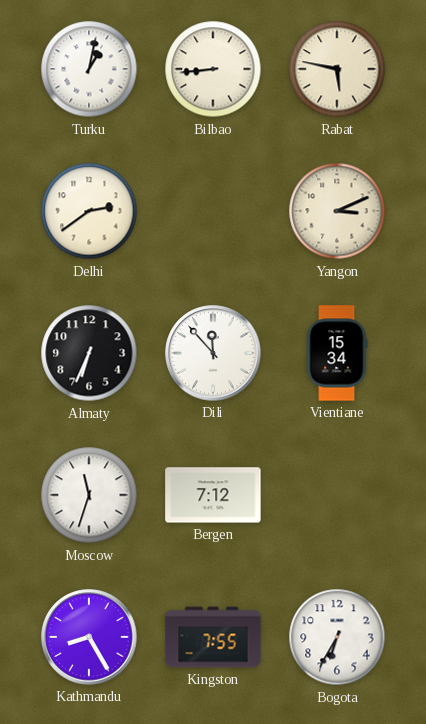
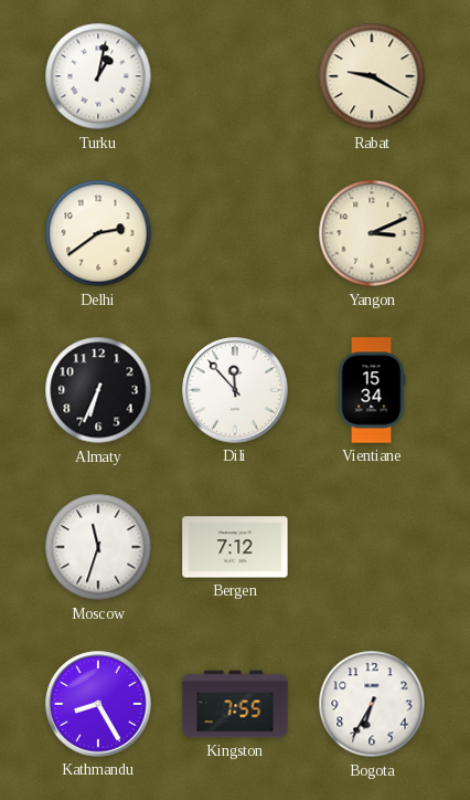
Bilbao: 8:44 -> none (213, 69)
Rabat: 5:47 -> 9:20 (372, 76)
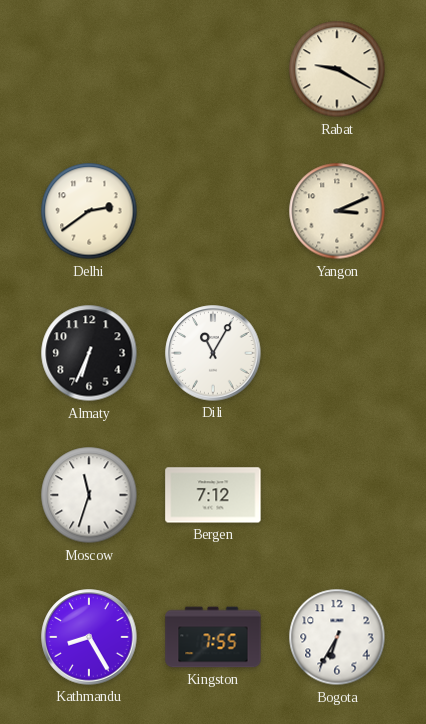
Turku: 1:02 -> none (98, 76)
Dili: 11:53 -> 11:05 (213, 353)
Vientiane: 15:34 -> none (372, 390)
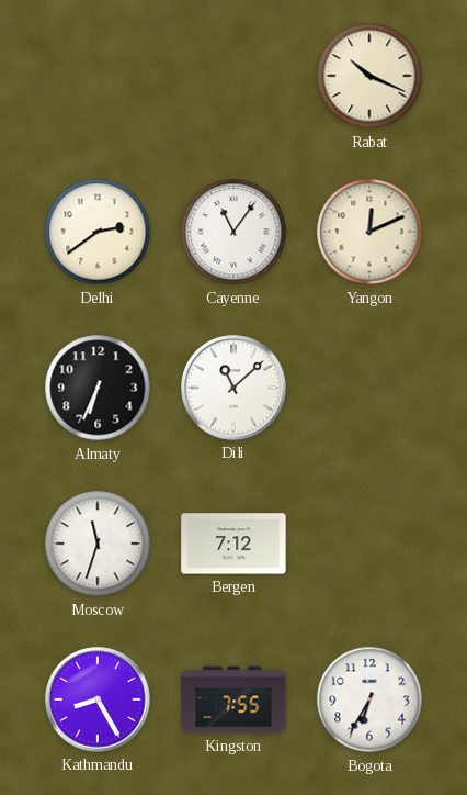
Rabat: 9:20 -> 10:19 (369, 76)
Cayenne: none -> 11:06 (233, 232)
Yangon: 3:11 -> 12:11 (369, 232)
Dili: 11:05 -> 11:08 (233, 388)
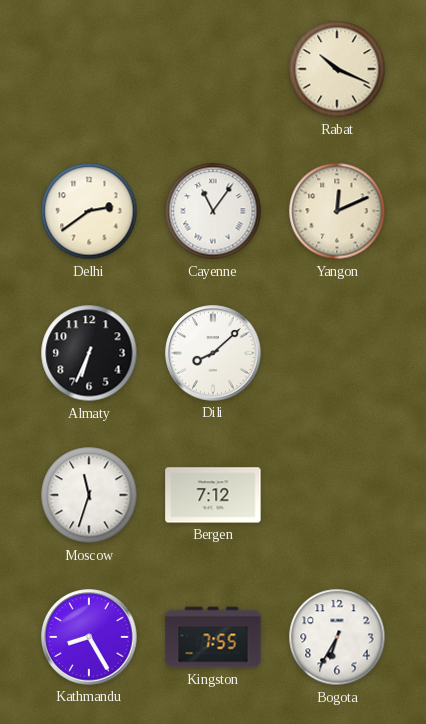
Dili: 11:08 -> 8:08 (213, 353)
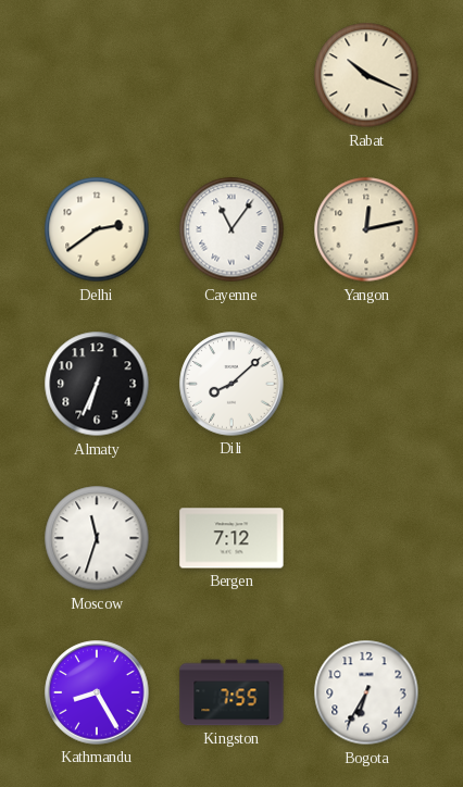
Yangon: 12:11 -> 12:13 (366, 229)
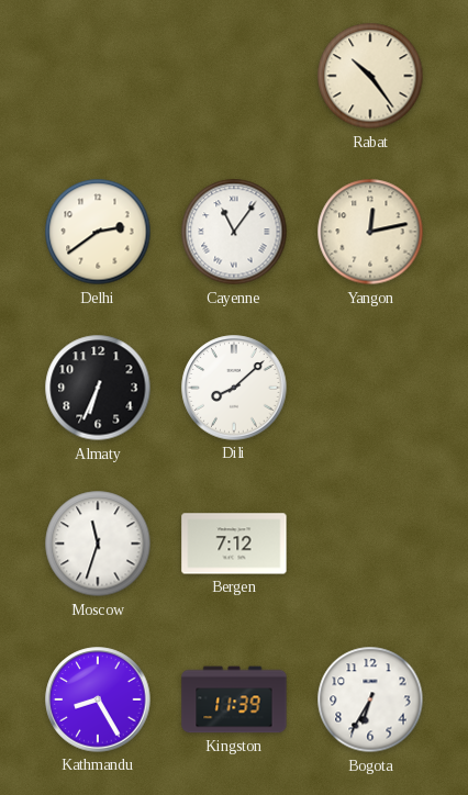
Rabat: 10:19 -> 10:24 (370, 76)
Kingston: 7:55 -> 11:39 (234, 699)
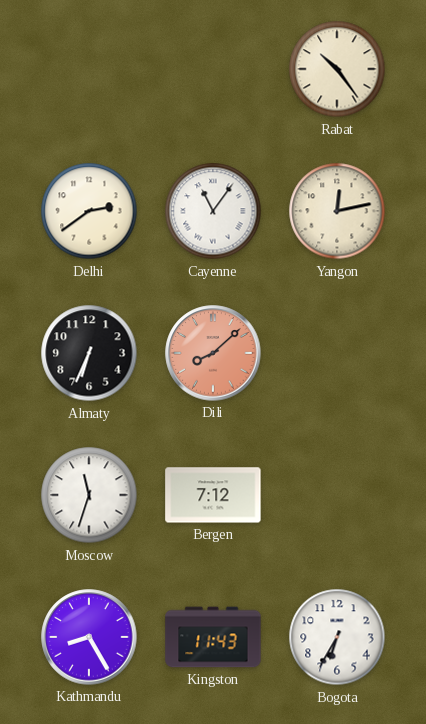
Dili dial: white -> salmon (213, 353)
Kingston: 11:39 -> 11:43 (213, 637)
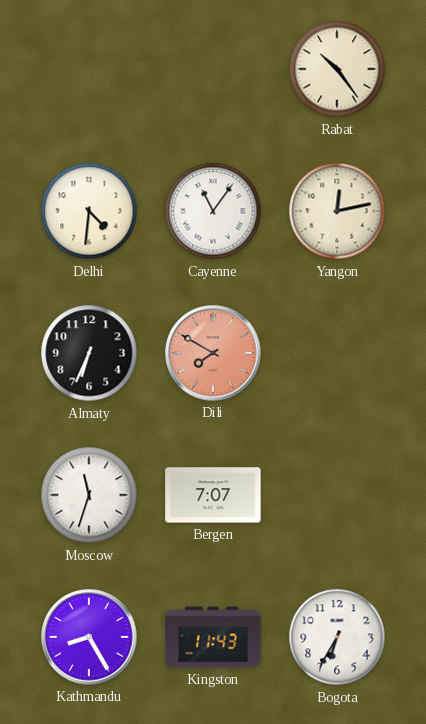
Delhi: 2:39 -> 4:31 (89, 211)
Dili: 8:08 -> 7:50 (213, 353)
Bergen: 7:12 -> 7:07 (213, 495)
